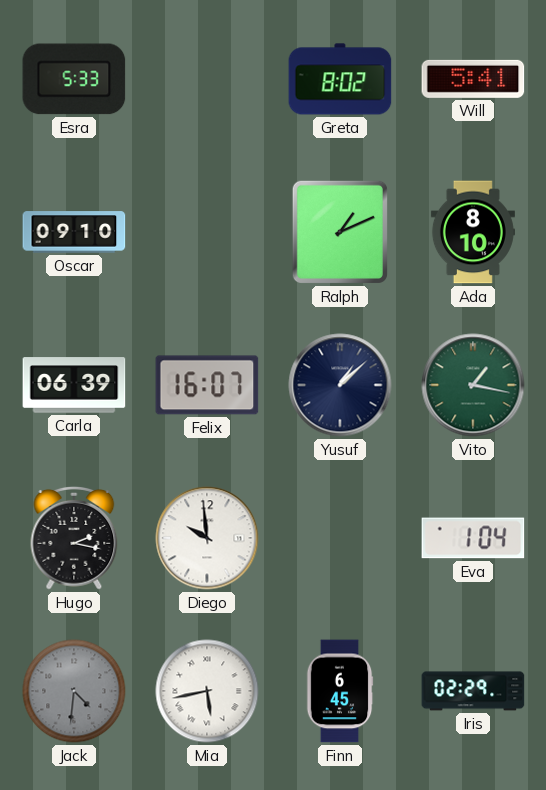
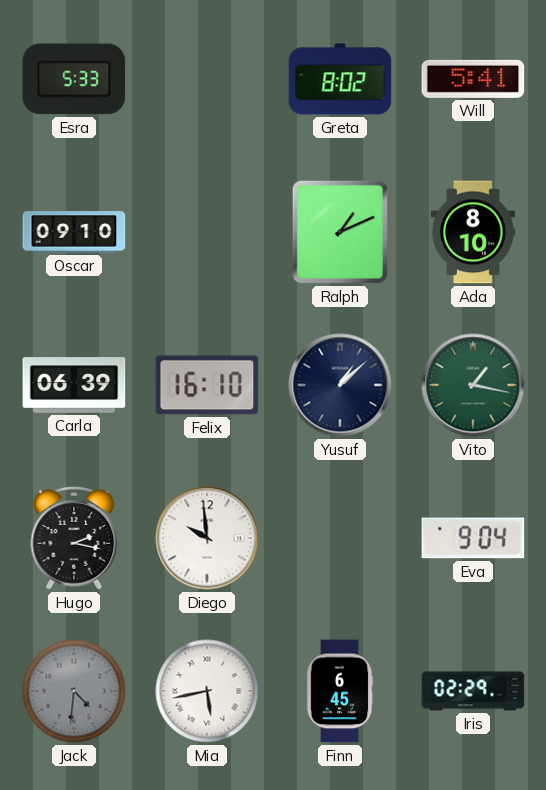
Felix: 16:07 -> 16:10 (207, 385)
Eva: 1:04 -> 9:04 (473, 538)
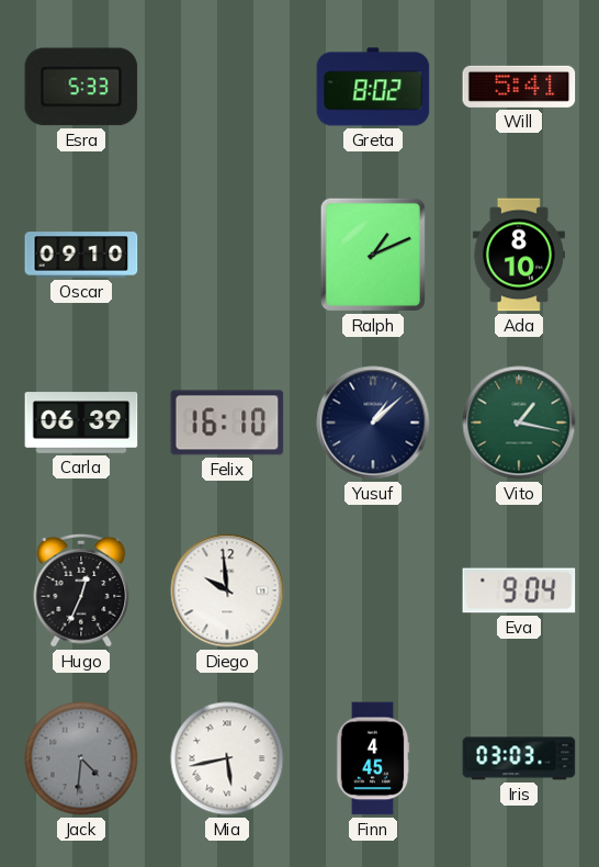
Hugo: 2:17 -> 12:34 (81, 590)
Finn: 6:45 -> 4:45 (373, 758)
Iris: 02:29 -> 03:03 (519, 758)
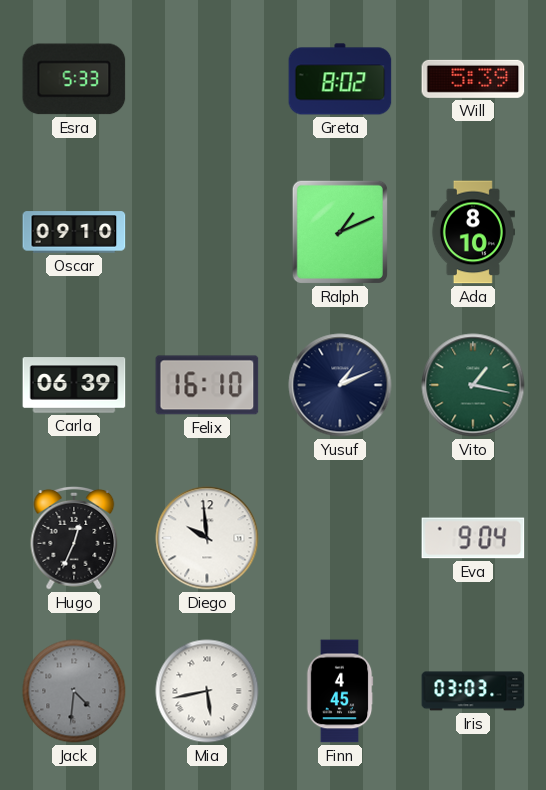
Will: 5:41 -> 5:39 (473, 79)
Yusuf: 1:08 -> 1:11 (340, 385)
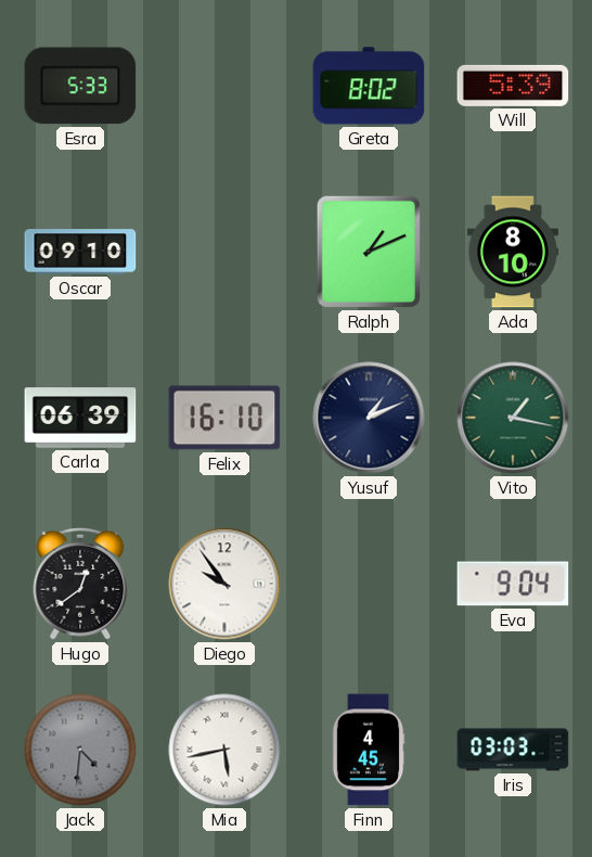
Hugo: 12:34 -> 12:39 (80, 584)
Diego: 9:59 -> 9:54 (224, 584)
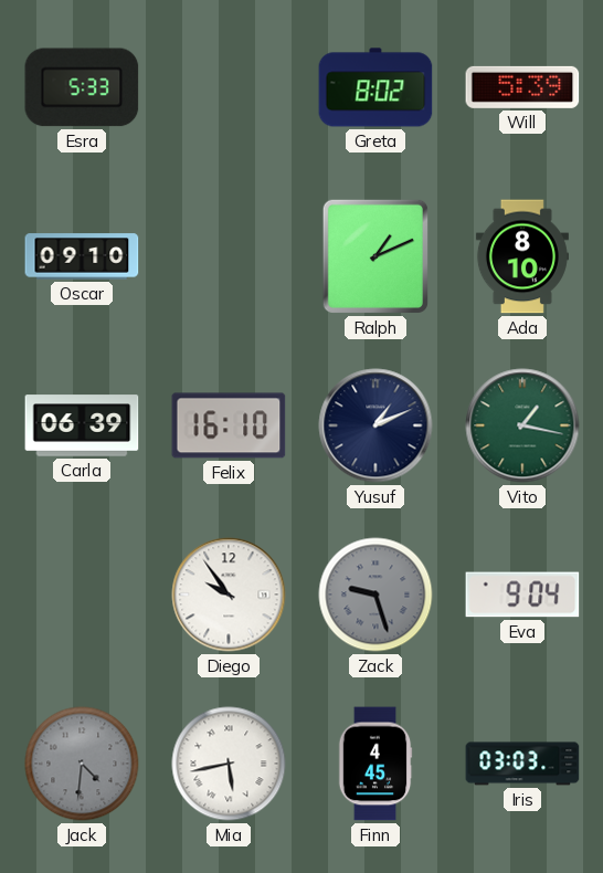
Hugo: 12:39 -> none (80, 584)
Zack: none -> 9:27 (375, 595)
